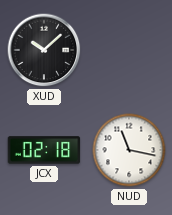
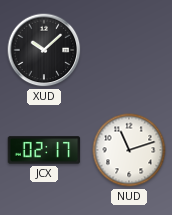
JCX: 02:18 -> 02:17 (44, 150)
NUD: 11:17 -> 11:12 (129, 150)
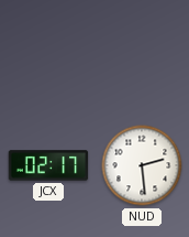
XUD: 10:08 -> none (44, 50)
NUD: 11:12 -> 2:29 (142, 165)
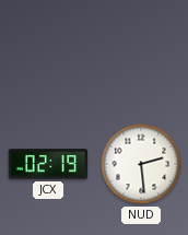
JCX: 02:17 -> 02:19 (48, 164)
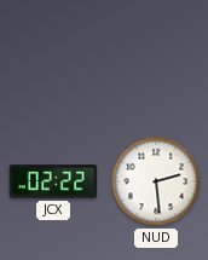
JCX: 02:19 -> 02:22 (53, 181)
